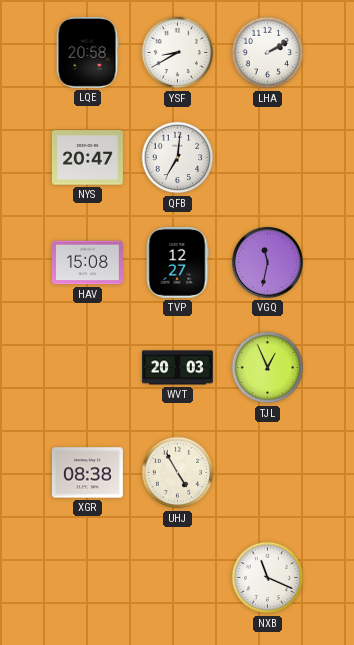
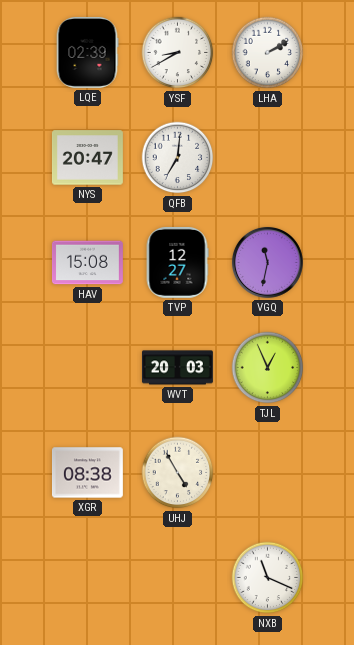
LQE: 20:58 -> 02:39 (87, 52)
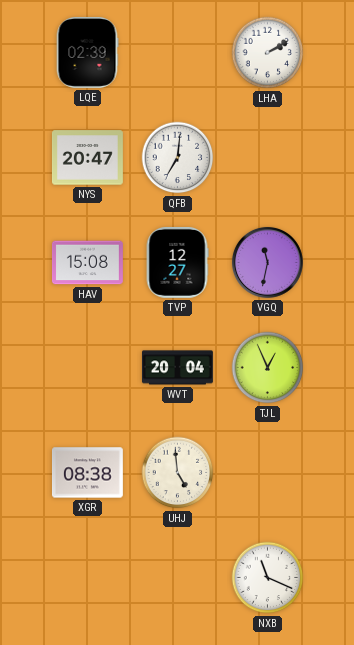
YSF: 8:40 -> none (178, 53)
WVT: 20:03 -> 20:04 (177, 368)
UHJ: 4:55 -> 4:59 (178, 473)
